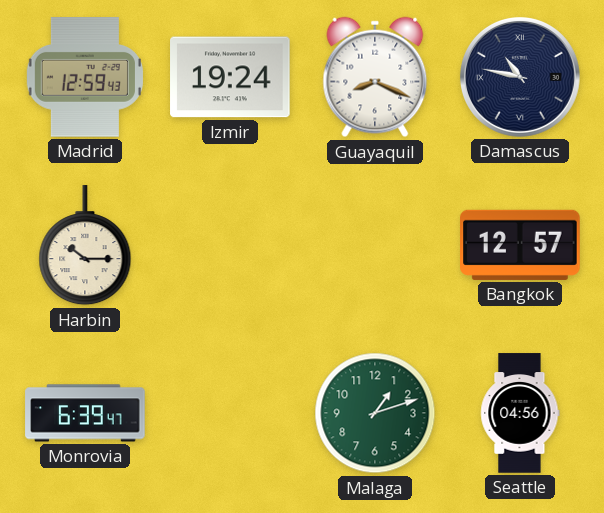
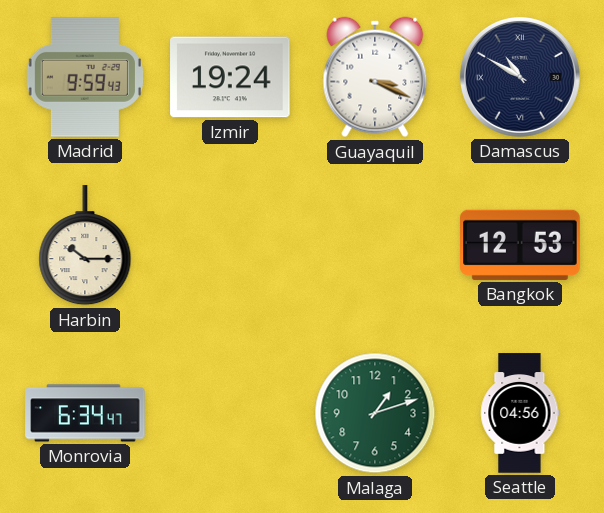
Madrid: 12:59 -> 9:59 (85, 77)
Guayaquil: 8:19 -> 3:19 (375, 77)
Damascus: 10:47 -> 10:50 (520, 77)
Bangkok: 12:57 -> 12:53 (520, 245)
Monrovia: 6:39 -> 6:34 (85, 413)
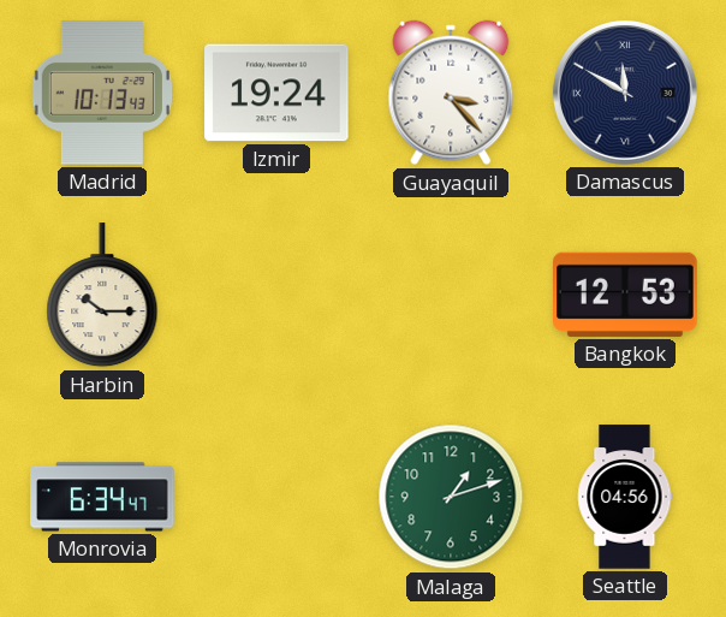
Madrid: 9:59 -> 10:13 (102, 93)
Guayaquil: 3:19 -> 3:23 (451, 93)
Damascus: 10:50 -> 11:50 (625, 93)
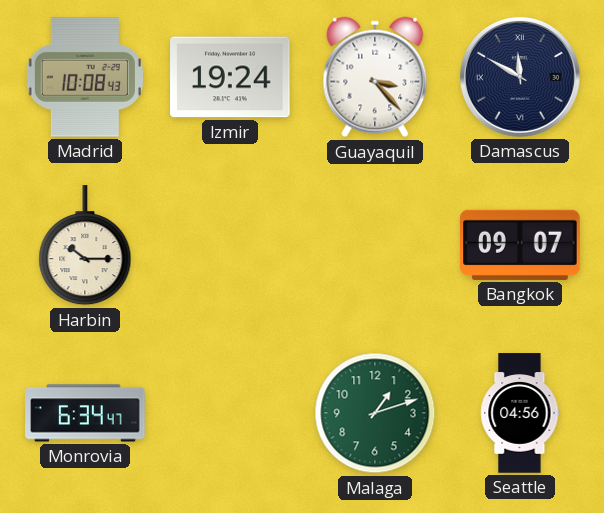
Madrid: 10:13 -> 10:08 (85, 77)
Bangkok: 12:53 -> 09:07 (520, 245)
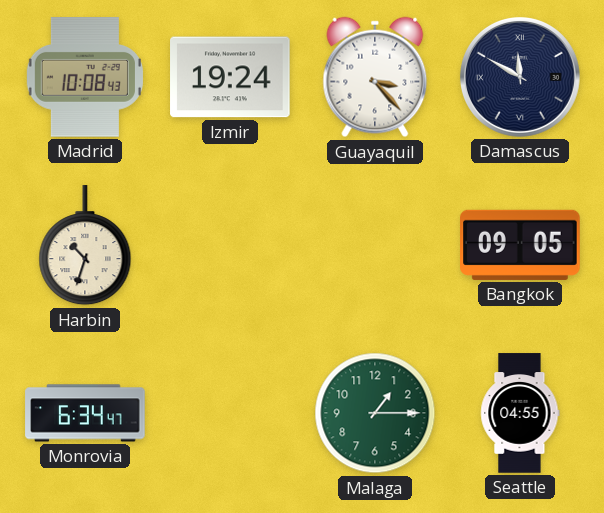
Harbin: 10:15 -> 10:33 (85, 246)
Bangkok: 09:07 -> 09:05 (520, 245)
Malaga: 1:12 -> 1:15 (375, 413)
Seattle: 04:56 -> 04:55 (520, 413)
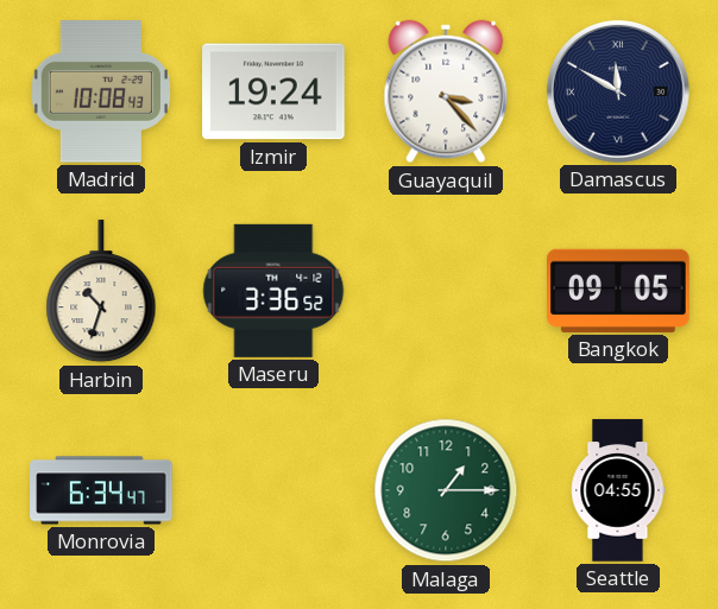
Maseru: none -> 3:36 (273, 291)
